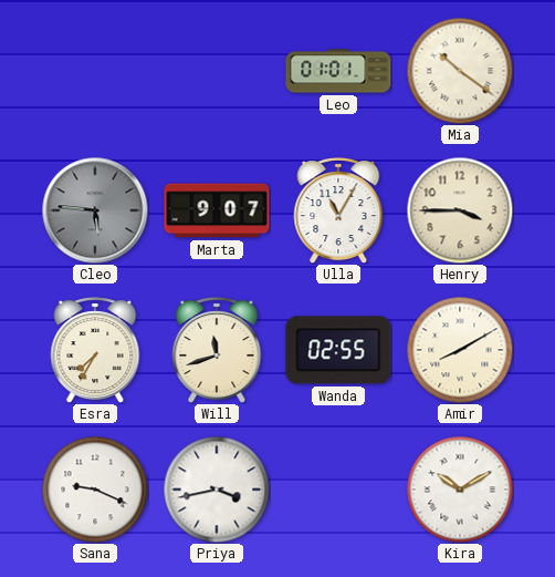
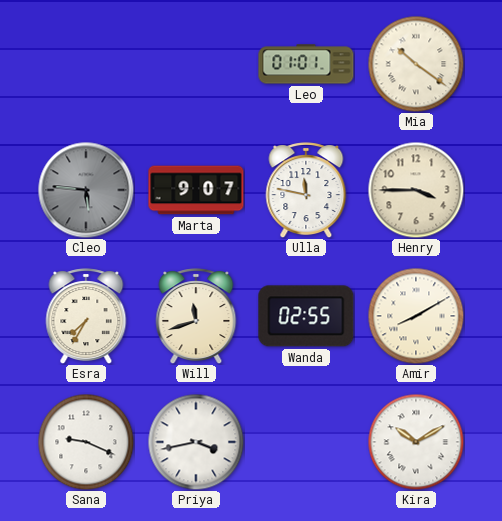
Ulla: 11:05 -> 11:47 (306, 190)
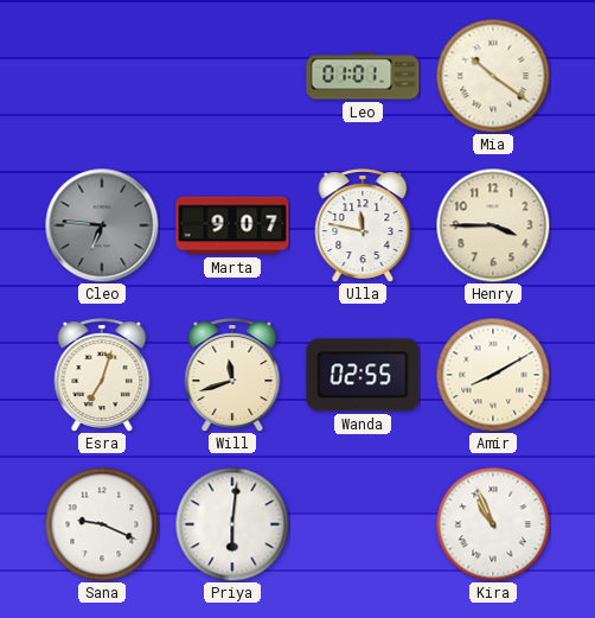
Cleo: 5:46 -> 6:46 (102, 225)
Esra: 7:35 -> 7:03 (102, 375)
Priya: 3:43 -> 6:01 (232, 524)
Kira: 10:10 -> 10:56 (493, 524)
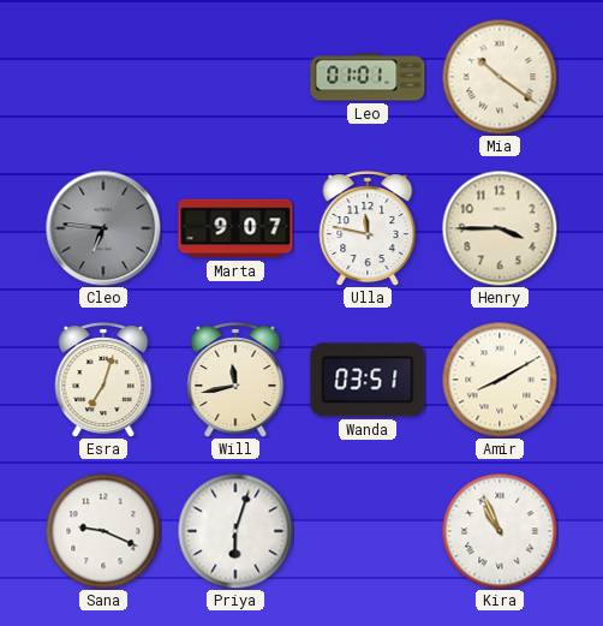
Will: 11:42 -> 11:43 (235, 380)
Wanda: 02:55 -> 03:51 (368, 380)
Priya: 6:01 -> 6:03 (235, 531)
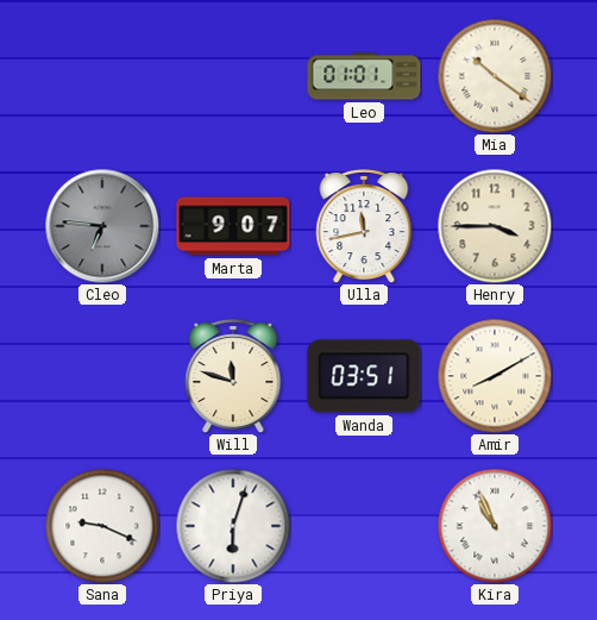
Ulla: 11:47 -> 11:43 (364, 226)
Esra: 7:03 -> none (103, 380)
Will: 11:43 -> 11:48 (233, 376)
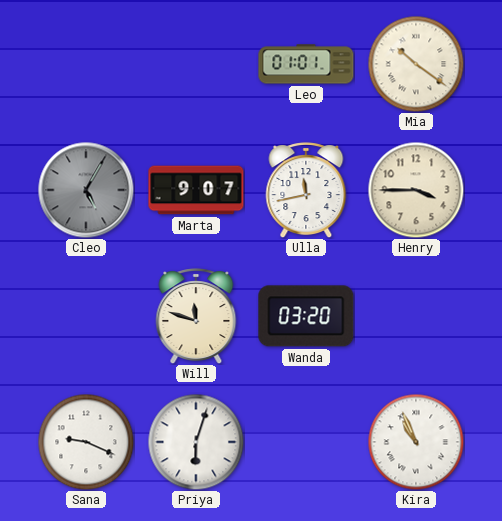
Cleo: 6:46 -> 5:05 (86, 190)
Wanda: 03:51 -> 03:20 (306, 316)
Amir: 8:10 -> none (495, 376)
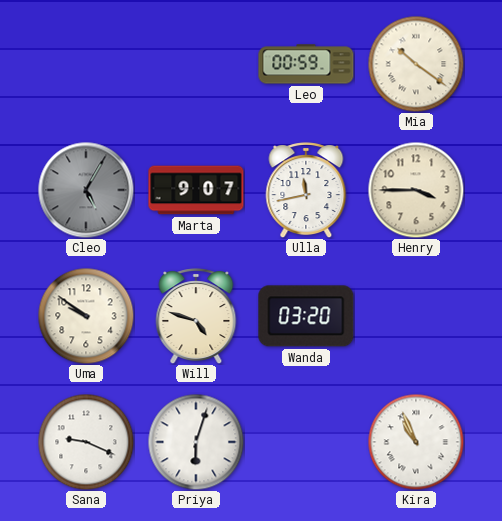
Leo: 01:01 -> 00:59 (306, 64)
Uma: none -> 9:51 (86, 316)
Will: 11:48 -> 4:48 (196, 316)
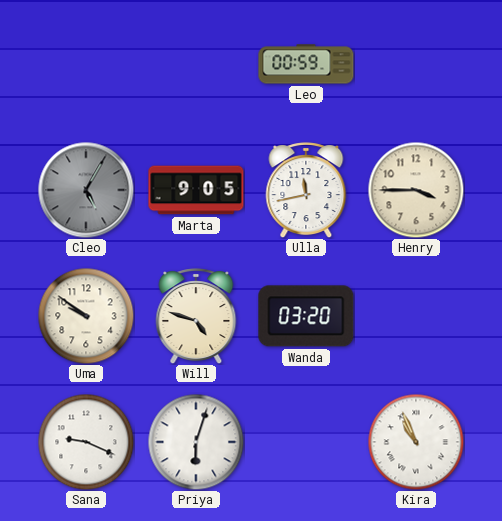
Mia: 10:21 -> none (416, 64)
Marta: 9:07 -> 9:05 (196, 190)
